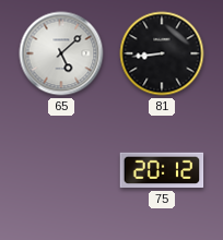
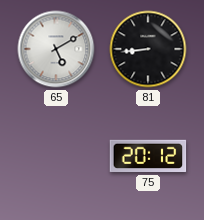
65: 5:08 -> 5:10 (56, 49)
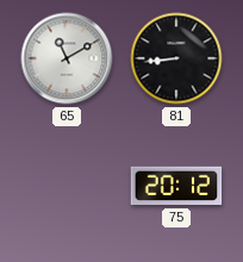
65: 5:10 -> 11:10 (67, 58)
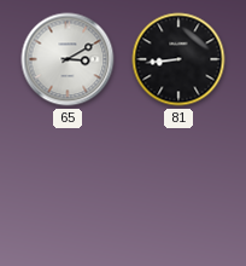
65: 11:10 -> 3:10 (68, 59)
75: 20:12 -> none (176, 186)
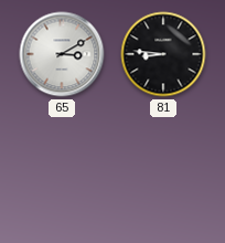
81: 8:44 -> 8:46 (163, 54)
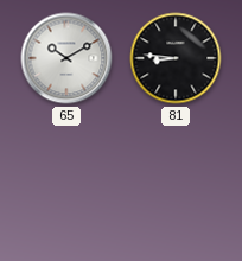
65: 3:10 -> 10:10 (66, 58)
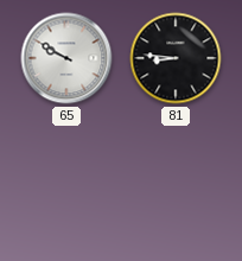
65: 10:10 -> 9:50 (66, 58)
